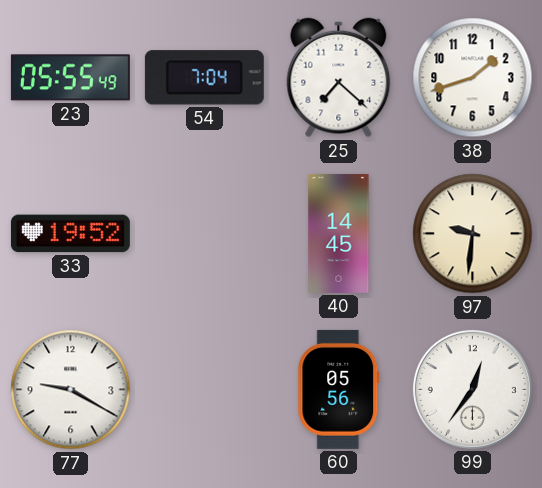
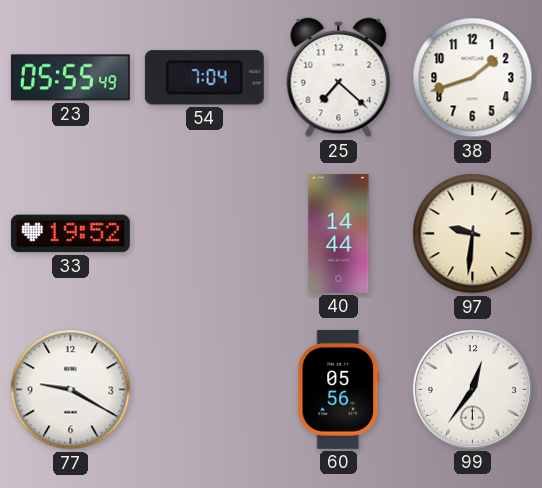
40: 14:45 -> 14:44 (339, 233)
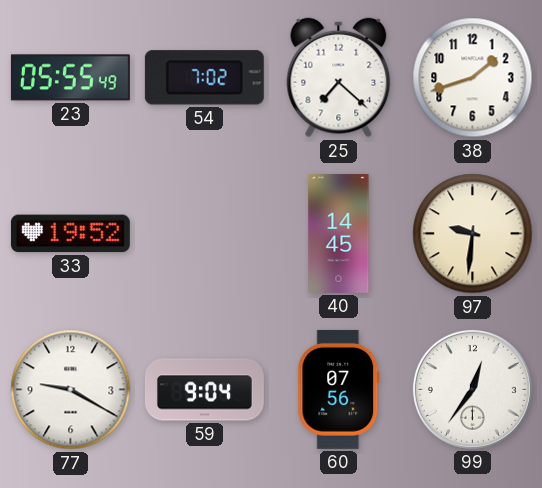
54: 7:04 -> 7:02 (204, 78)
40: 14:44 -> 14:45 (339, 233)
59: none -> 9:04 (204, 390)
60: 05:56 -> 07:56 (339, 389)
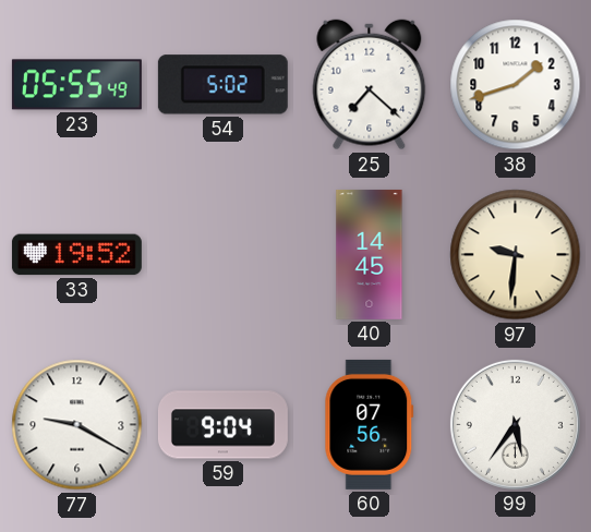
54: 7:02 -> 5:02 (222, 85)
99: 12:36 -> 5:36 (515, 424)
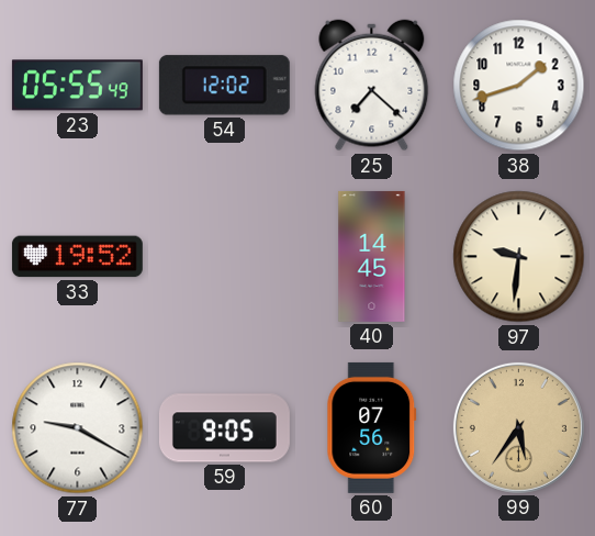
54: 5:02 -> 12:02 (224, 86)
59: 9:04 -> 9:05 (224, 428)
99 dial: white -> champagne (518, 427)
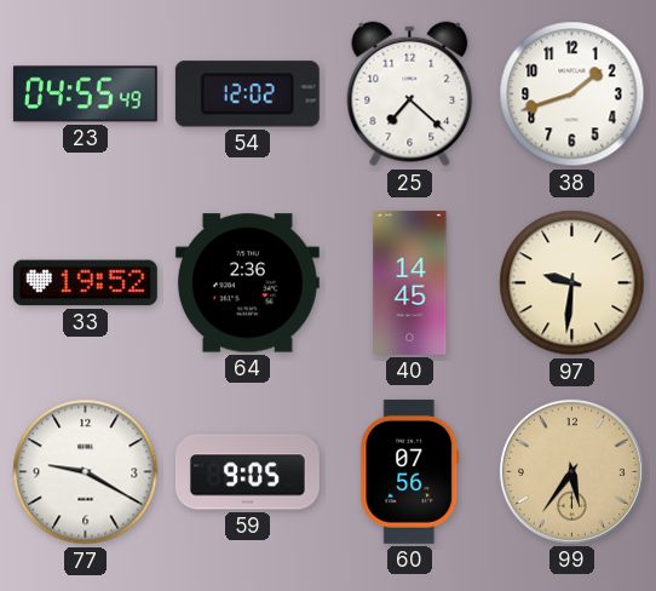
23: 05:55 -> 04:55 (85, 94)
64: none -> 2:36 (247, 283)
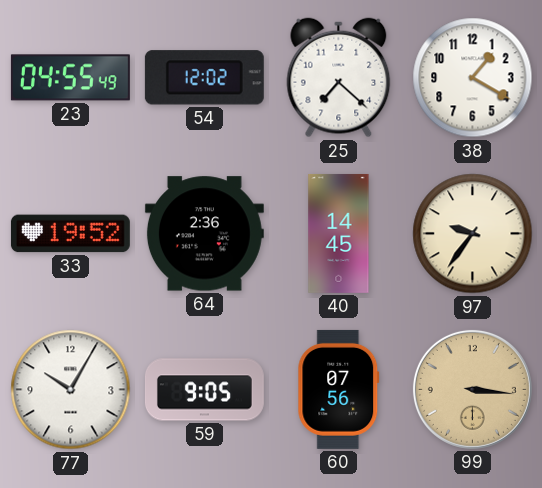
38: 1:42 -> 1:20 (473, 78)
97: 9:31 -> 9:36 (473, 234)
77: 9:20 -> 10:05 (71, 390)
99: 5:36 -> 3:16 (472, 389)
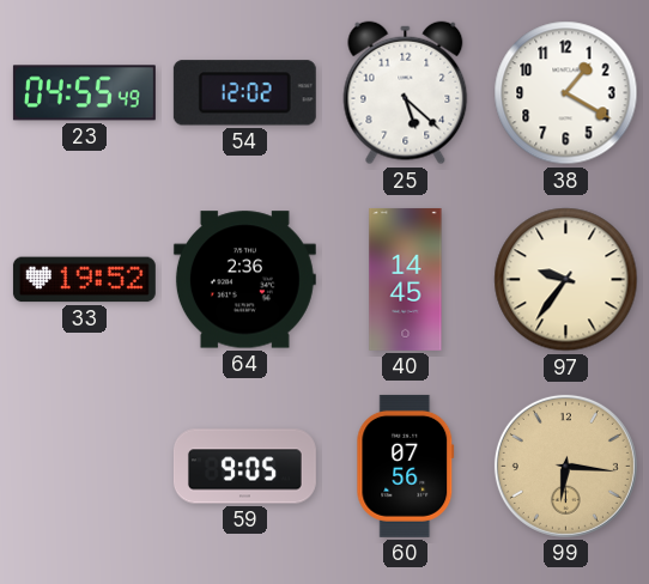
25: 7:22 -> 5:22 (406, 93)
77: 10:05 -> none (71, 390)
99: 3:16 -> 6:16 (565, 466)
